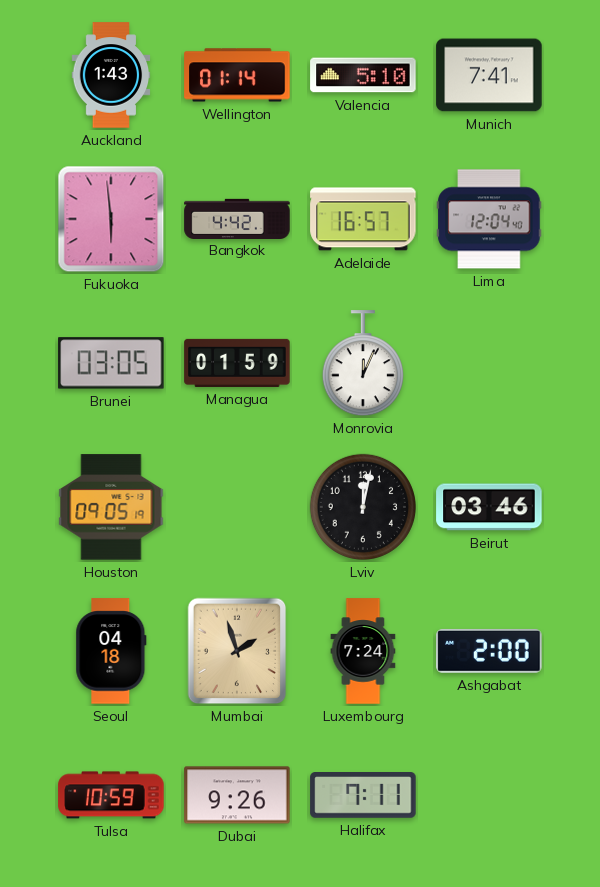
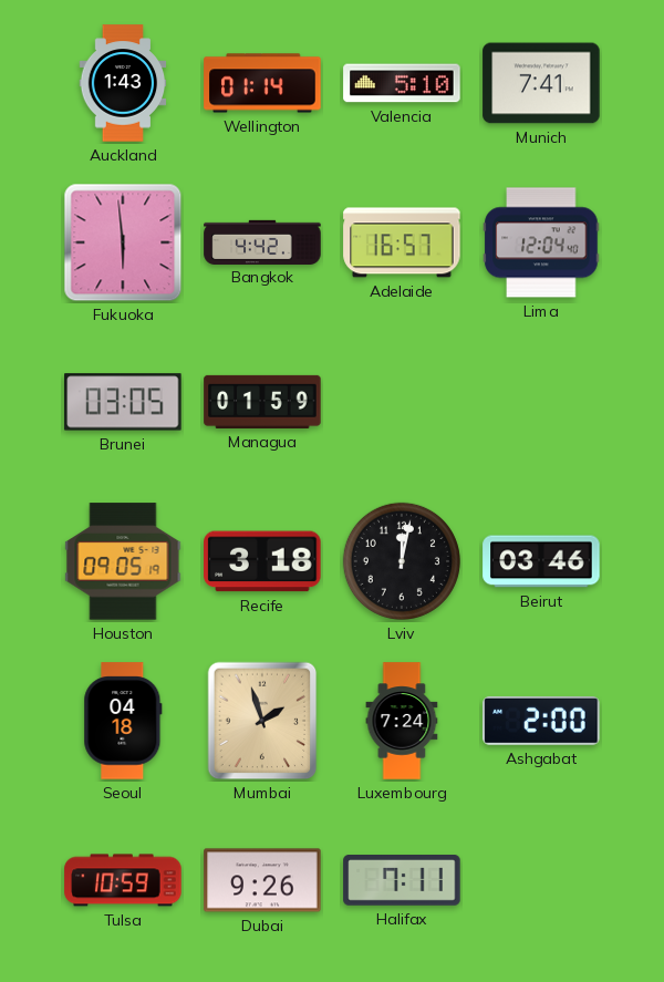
Monrovia: 12:04 -> none (363, 364)
Recife: none -> 3:18 (262, 561)
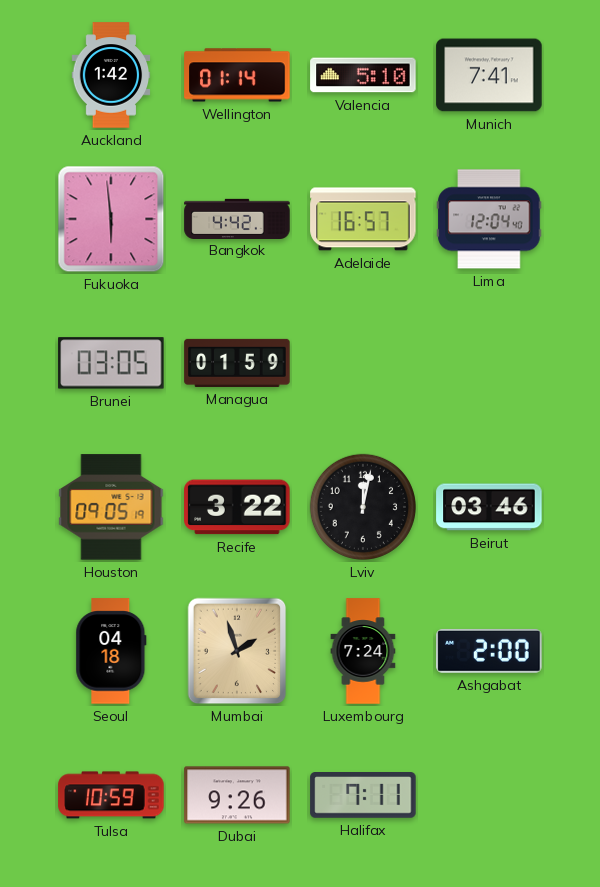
Auckland: 1:43 -> 1:42 (111, 75)
Recife: 3:18 -> 3:22 (237, 507)
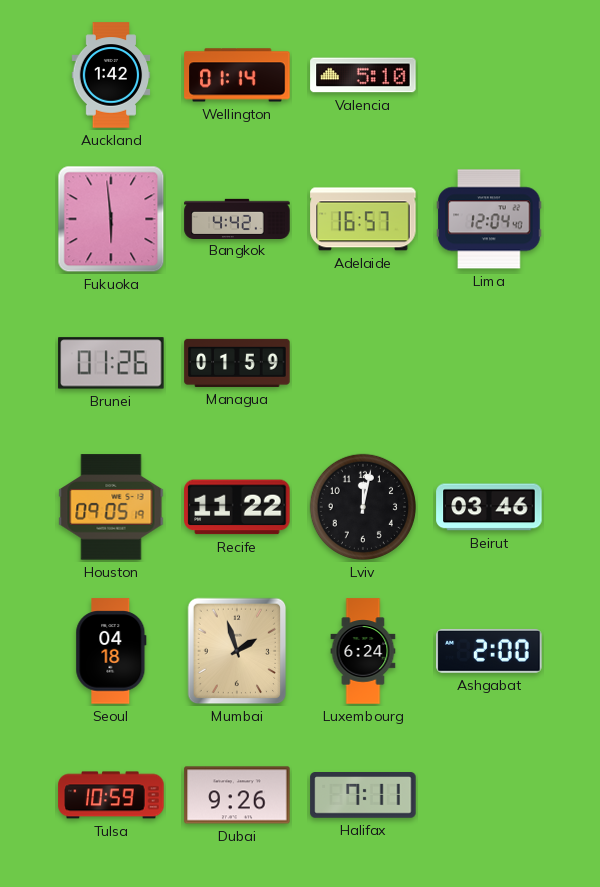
Munich: 7:41 -> none (489, 75)
Brunei: 03:05 -> 01:26 (111, 363)
Recife: 3:22 -> 11:22 (237, 507)
Luxembourg: 7:24 -> 6:24 (363, 651)
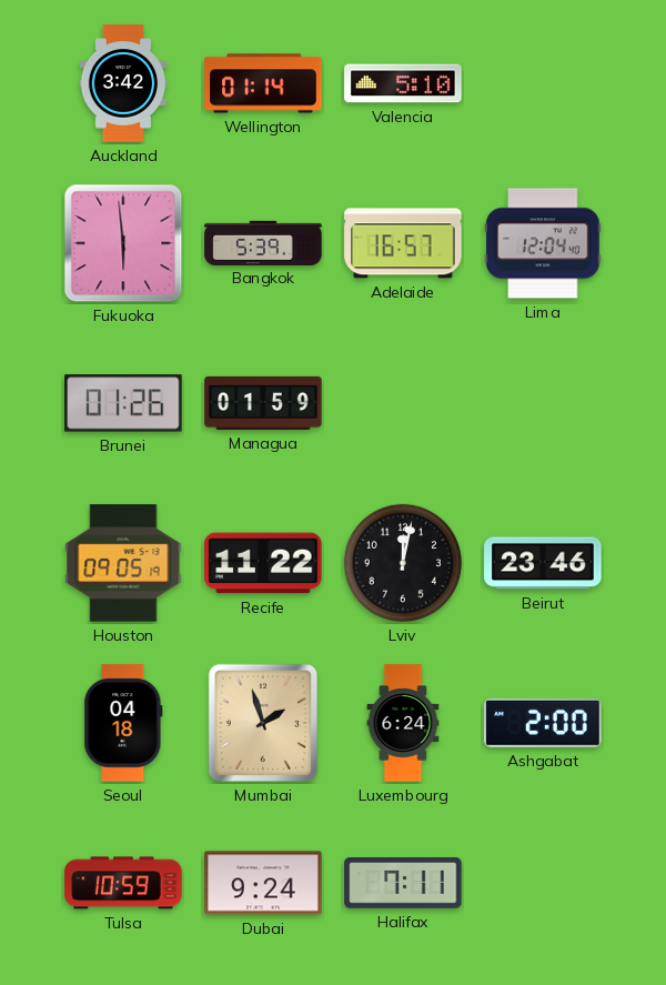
Auckland: 1:42 -> 3:42 (123, 83)
Bangkok: 4:42 -> 5:39 (263, 242)
Beirut: 03:46 -> 23:46 (543, 563)
Dubai: 9:26 -> 9:24 (263, 883)
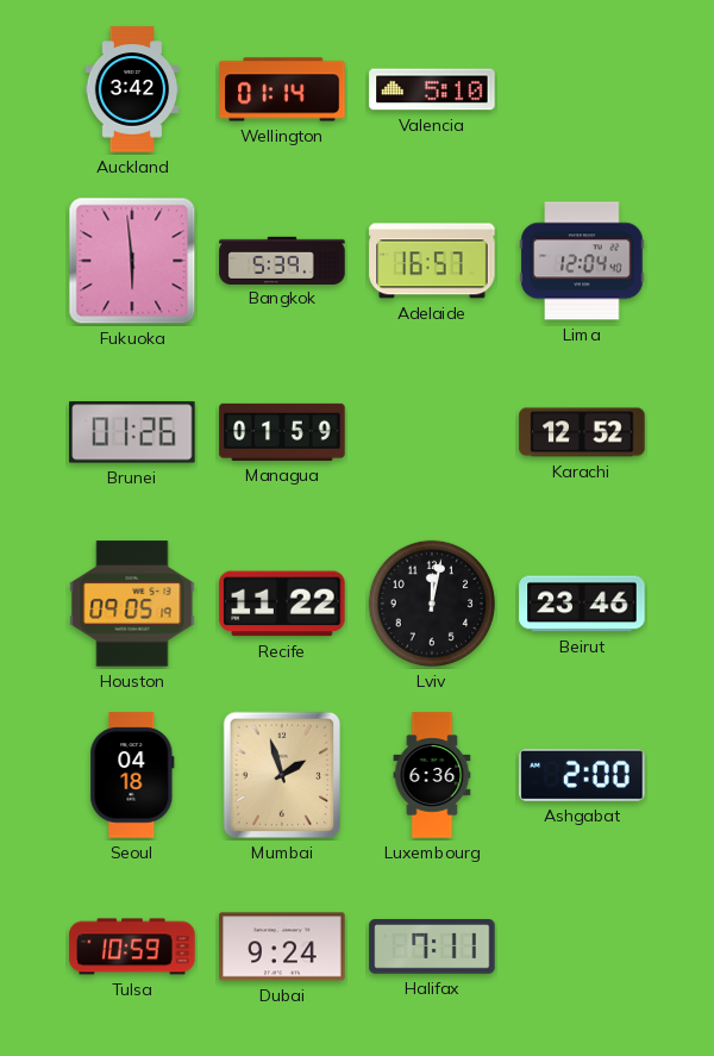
Karachi: none -> 12:52 (582, 432)
Luxembourg: 6:24 -> 6:36 (432, 775)
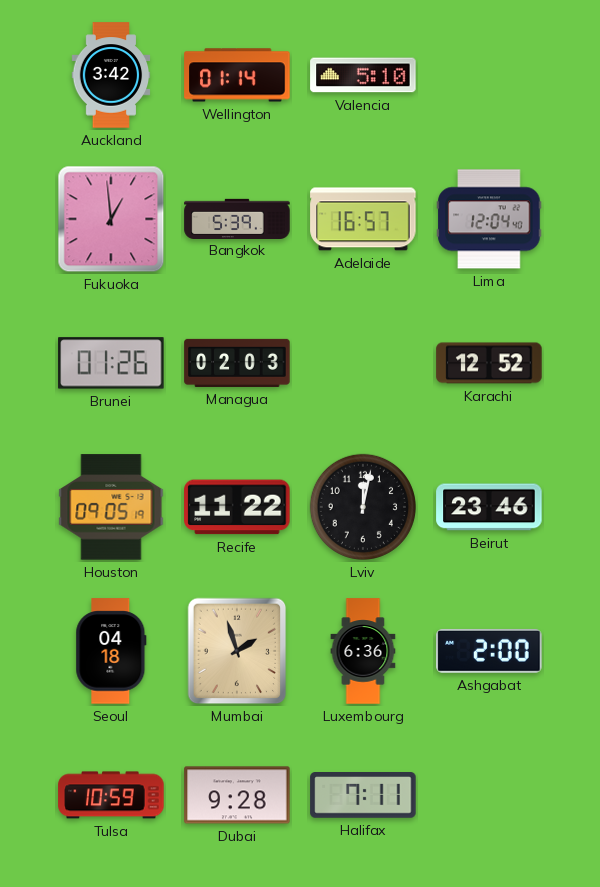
Fukuoka: 5:59 -> 12:59 (111, 219)
Managua: 01:59 -> 02:03 (237, 363)
Dubai: 9:24 -> 9:28 (237, 795)
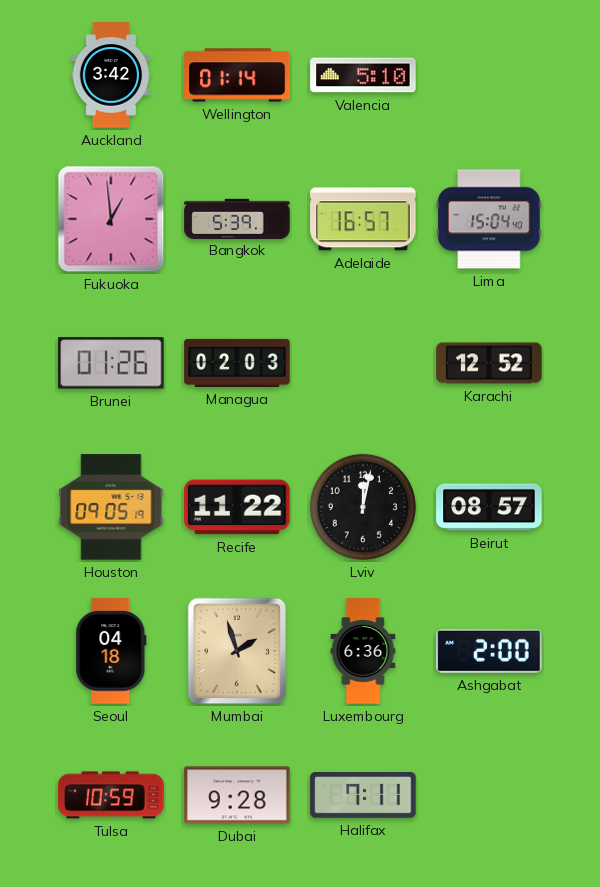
Lima: 12:04 -> 15:04 (489, 219)
Beirut: 23:46 -> 08:57 (489, 507)
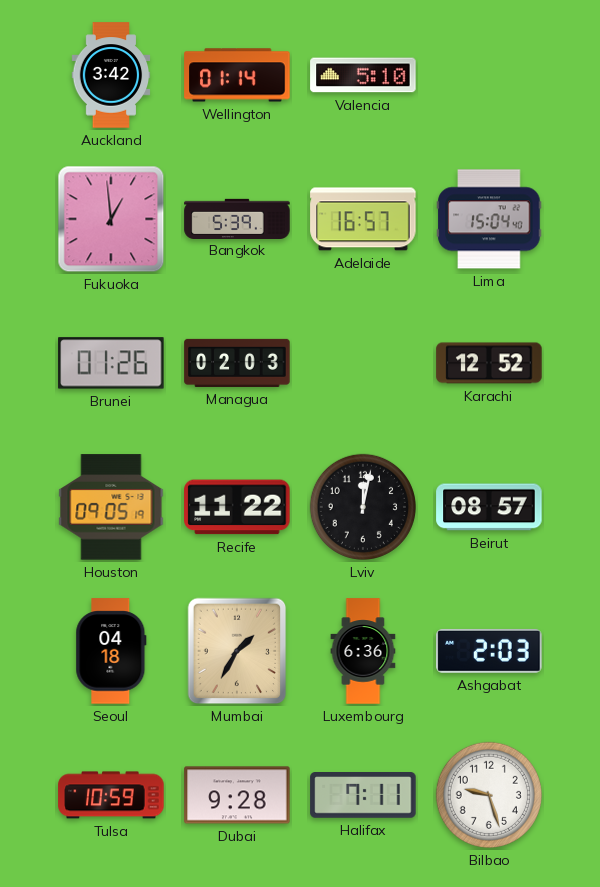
Mumbai: 1:57 -> 1:35 (237, 651)
Ashgabat: 2:00 -> 2:03 (489, 651)
Bilbao: none -> 9:27 (489, 795)
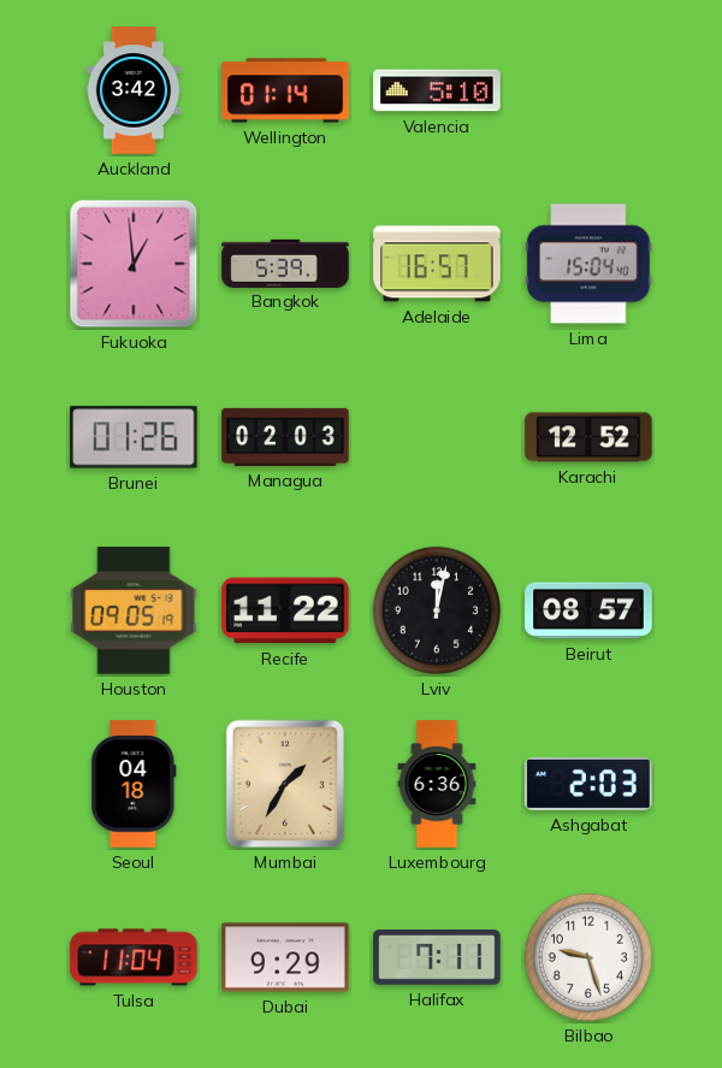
Tulsa: 10:59 -> 11:04 (134, 957)
Dubai: 9:28 -> 9:29 (285, 957)
